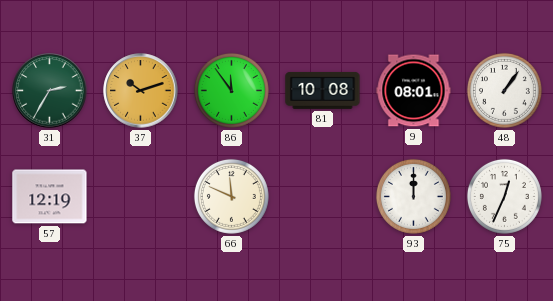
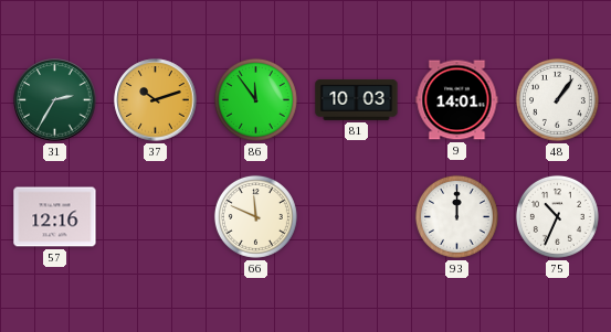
81: 10:08 -> 10:03 (357, 99)
9: 08:01 -> 14:01 (457, 100)
57: 12:19 -> 12:16 (55, 217)
75: 12:34 -> 10:34 (557, 216)
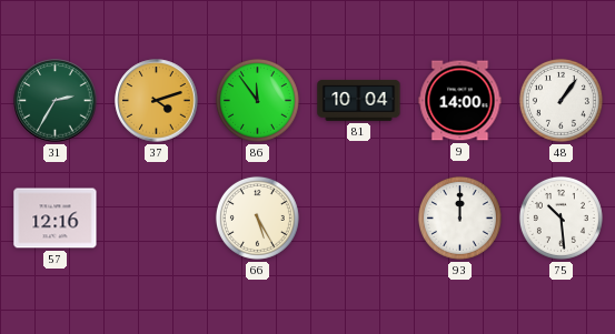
37: 10:12 -> 4:12 (157, 101)
81: 10:03 -> 10:04 (359, 100)
9: 14:01 -> 14:00 (460, 101)
66: 11:49 -> 5:25 (257, 217)
75: 10:34 -> 10:29 (561, 217)
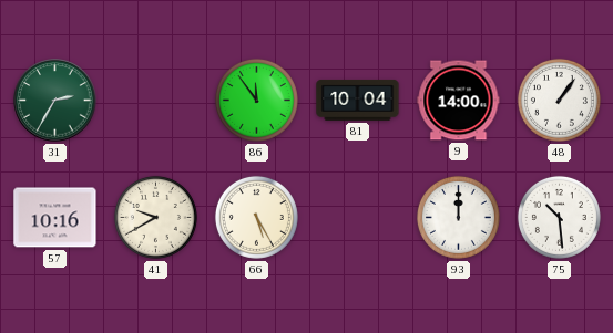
37: 4:12 -> none (157, 101)
57: 12:16 -> 10:16 (55, 218)
41: none -> 9:40 (155, 217)
